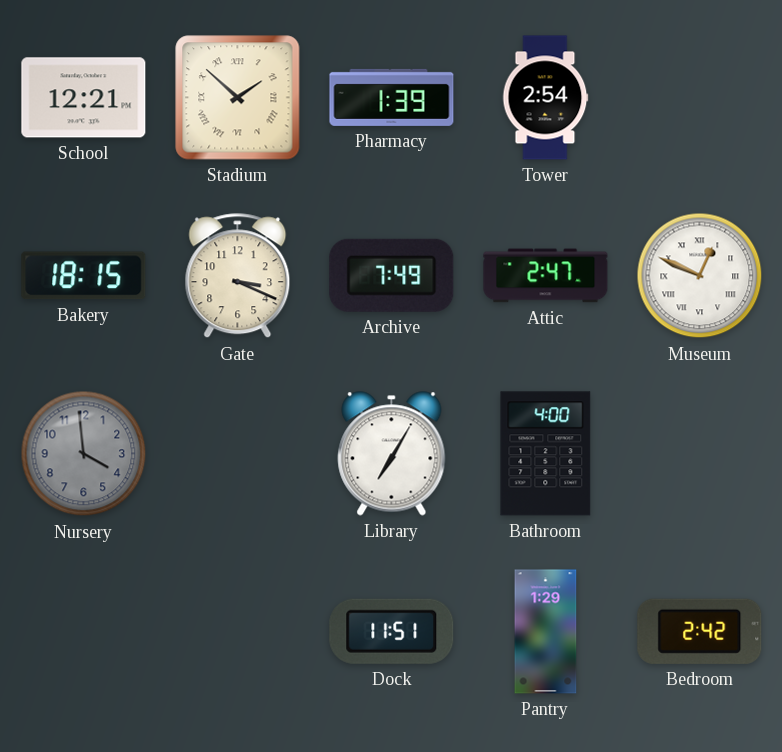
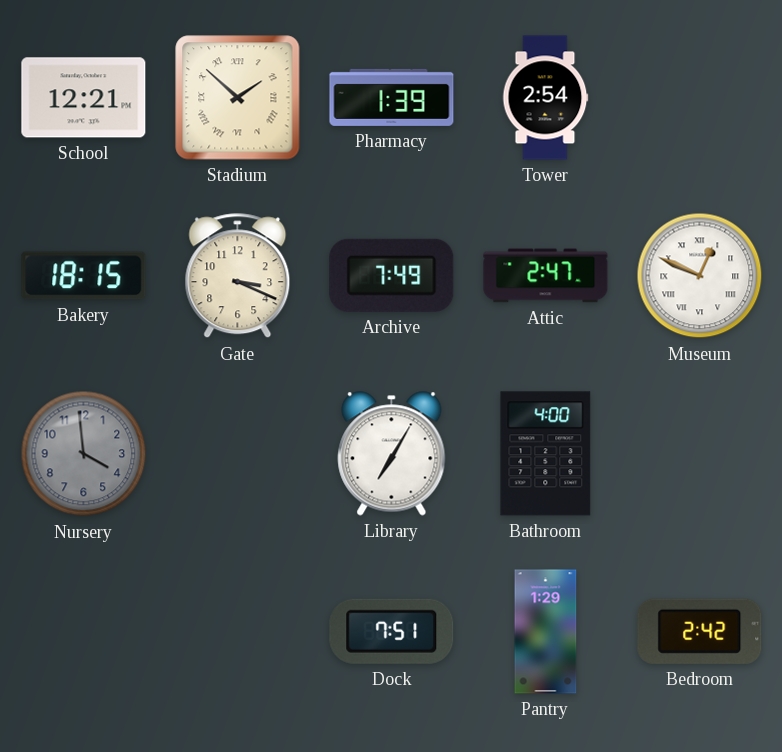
Dock: 11:51 -> 7:51 (392, 631)
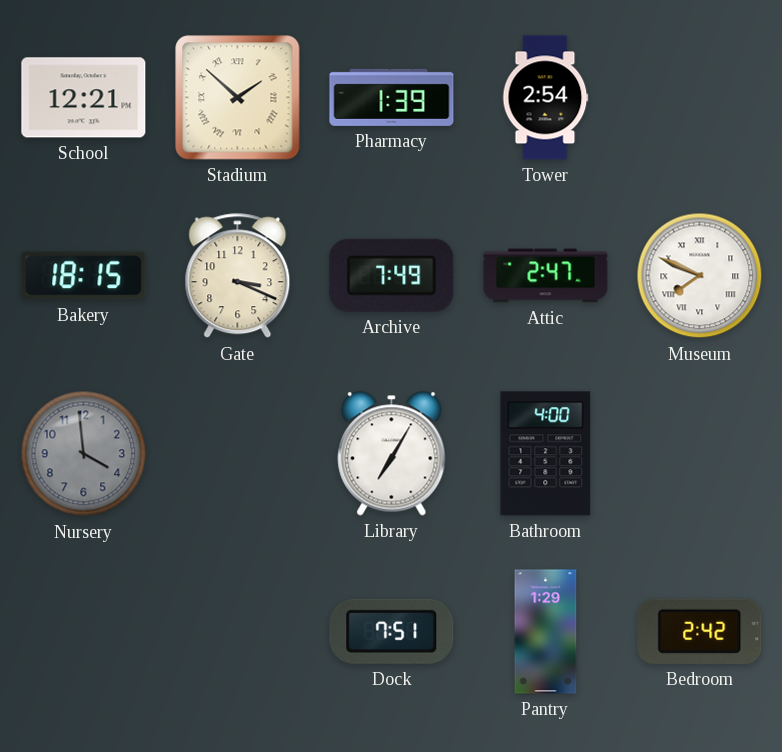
Museum: 12:49 -> 7:49 (700, 276)
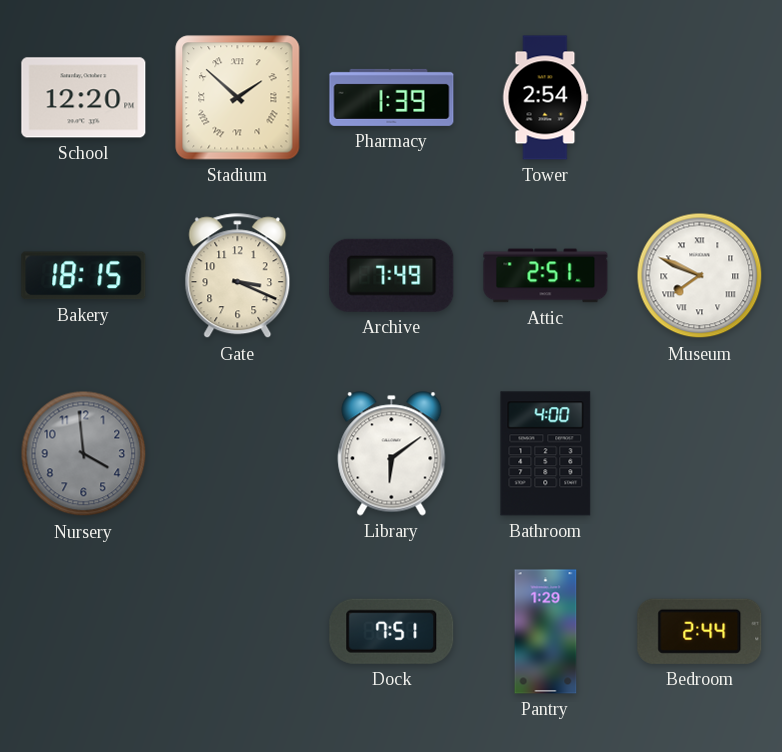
School: 12:21 -> 12:20 (84, 98)
Attic: 2:47 -> 2:51 (546, 276)
Library: 7:05 -> 6:09 (392, 454)
Bedroom: 2:42 -> 2:44 (700, 631)
